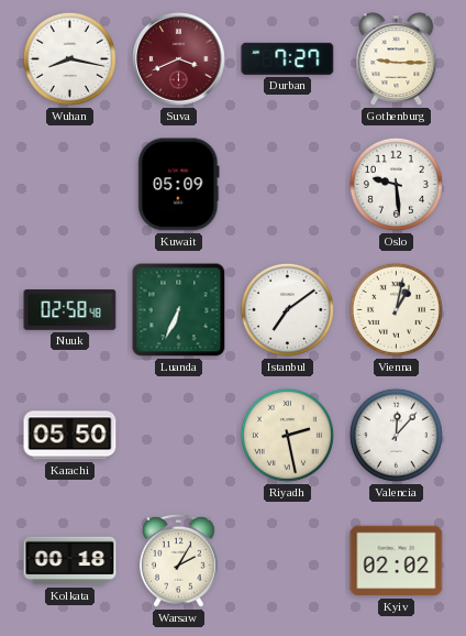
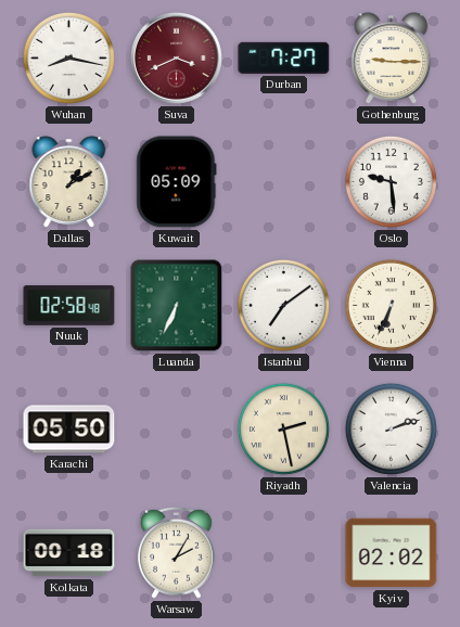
Dallas: none -> 1:10 (69, 182)
Vienna: 1:02 -> 6:34 (391, 305)
Valencia: 12:07 -> 2:12 (391, 428)
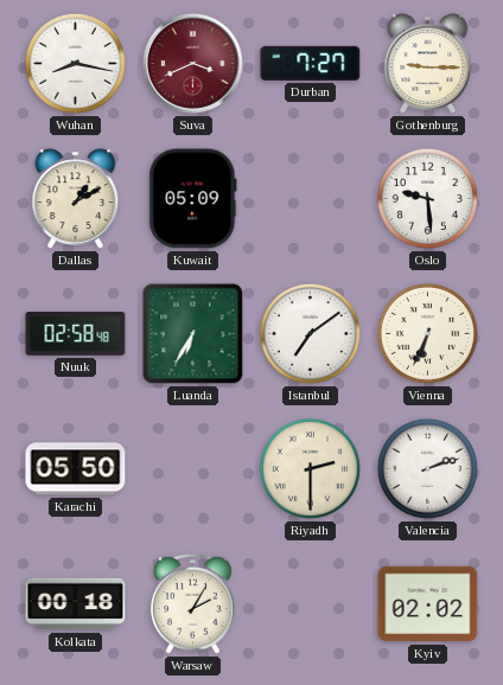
Luanda: 6:34 -> 6:35 (193, 334)
Riyadh: 2:28 -> 2:30 (310, 468)
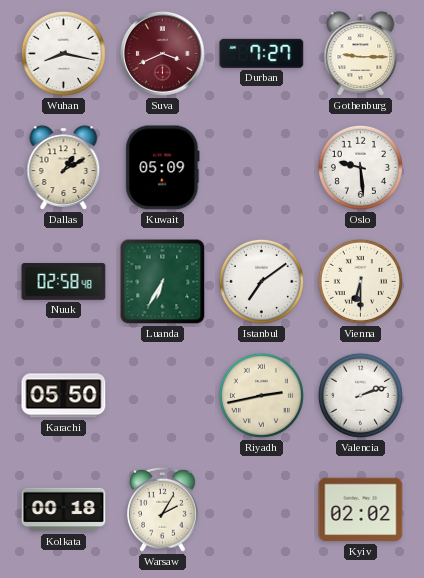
Vienna: 6:34 -> 6:30 (360, 281)
Riyadh: 2:30 -> 2:43 (261, 395)
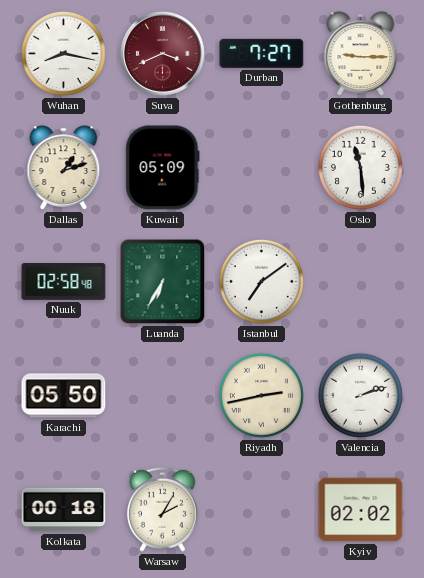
Dallas: 1:10 -> 1:12 (64, 168)
Oslo: 9:29 -> 11:29 (360, 167)
Vienna: 6:30 -> none (360, 281)
